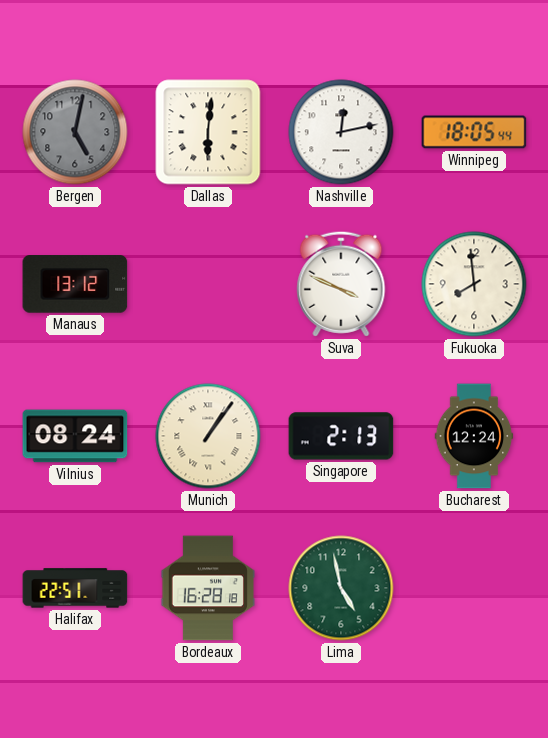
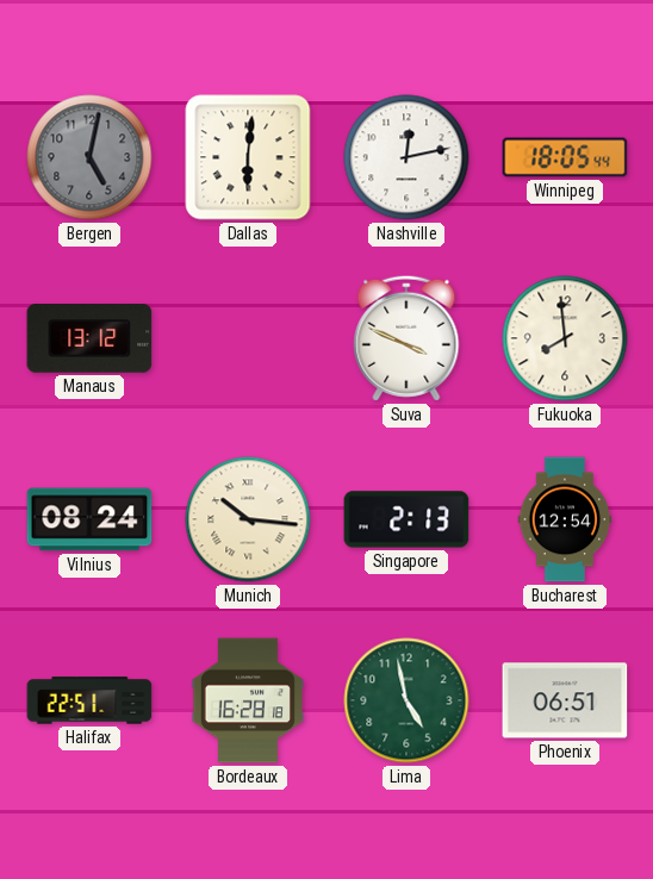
Munich: 1:06 -> 10:16 (248, 519)
Bucharest: 12:24 -> 12:54 (565, 519)
Phoenix: none -> 06:51 (565, 700)
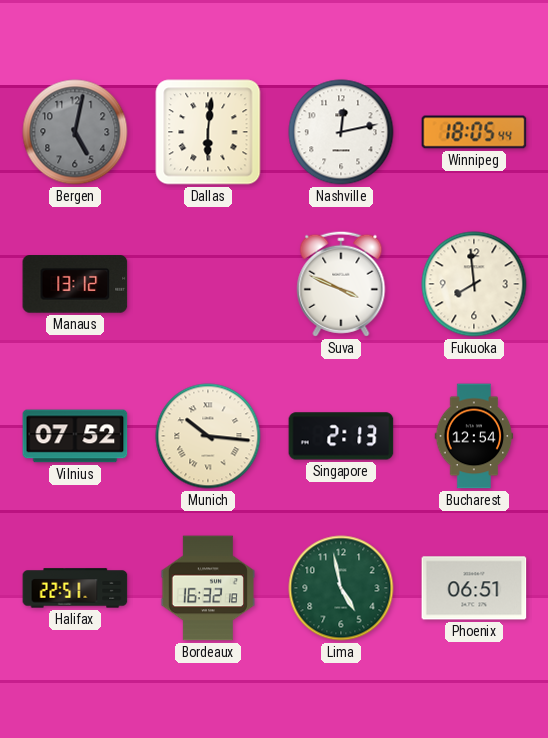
Vilnius: 08:24 -> 07:52 (75, 436)
Bordeaux: 16:28 -> 16:32 (208, 588)
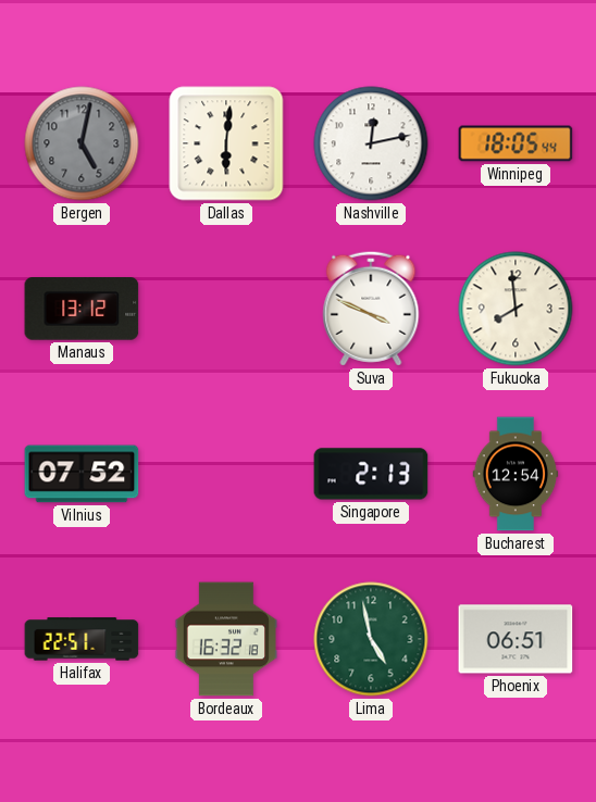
Munich: 10:16 -> none (208, 436)
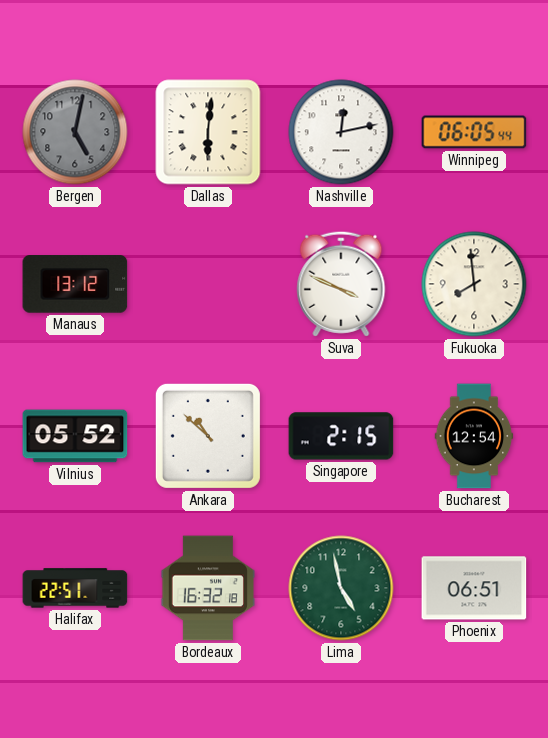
Winnipeg: 18:05 -> 06:05 (474, 132)
Vilnius: 07:52 -> 05:52 (75, 436)
Ankara: none -> 10:52 (208, 436)
Singapore: 2:13 -> 2:15 (341, 436)
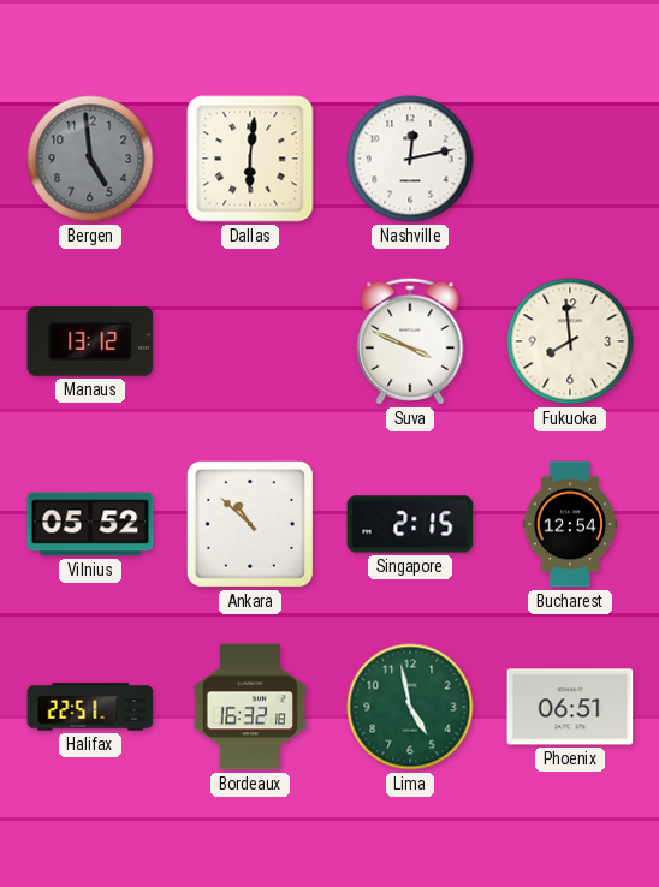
Bergen: 5:02 -> 4:59 (90, 159)
Winnipeg: 06:05 -> none (474, 132)
